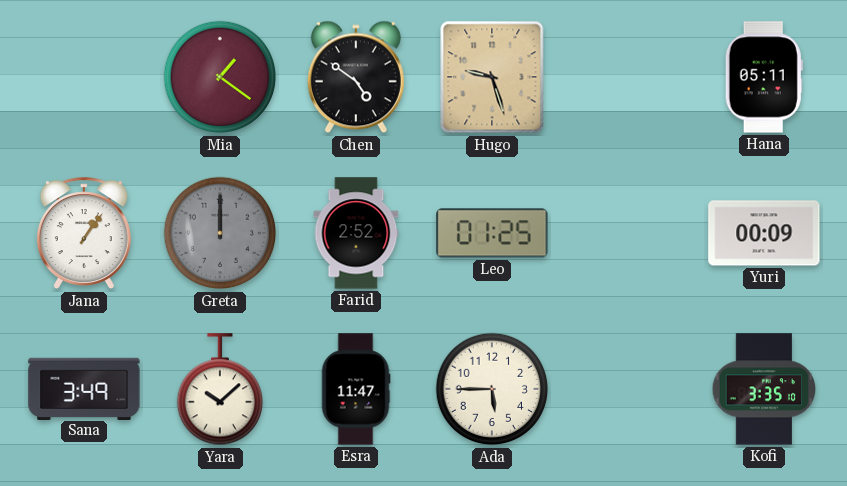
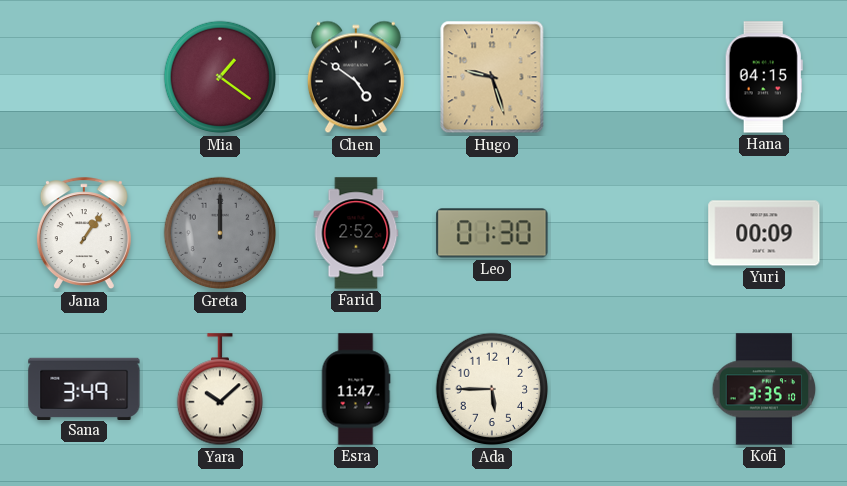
Hana: 05:11 -> 04:15 (764, 77)
Leo: 01:25 -> 01:30 (492, 233)
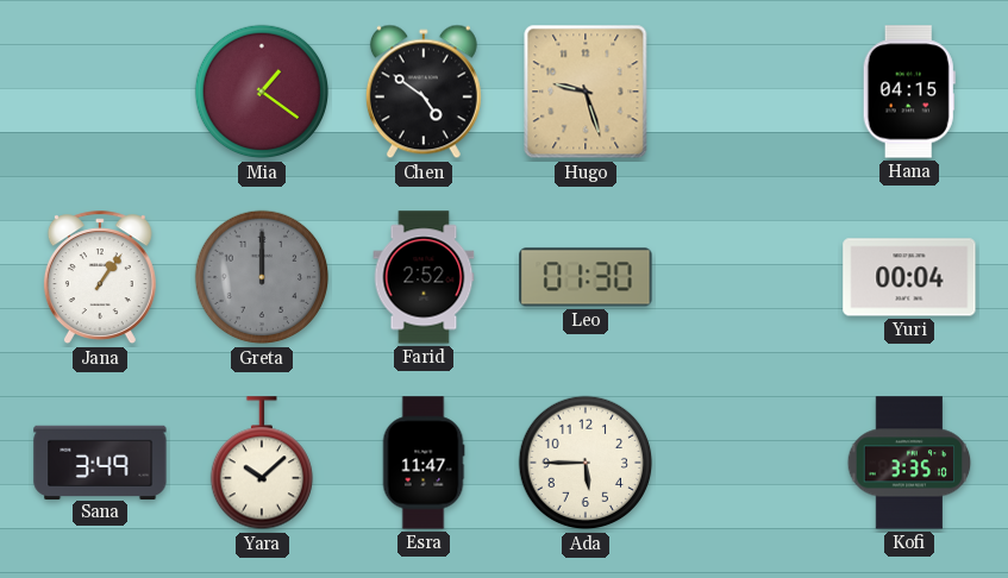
Yuri: 00:09 -> 00:04 (909, 277)
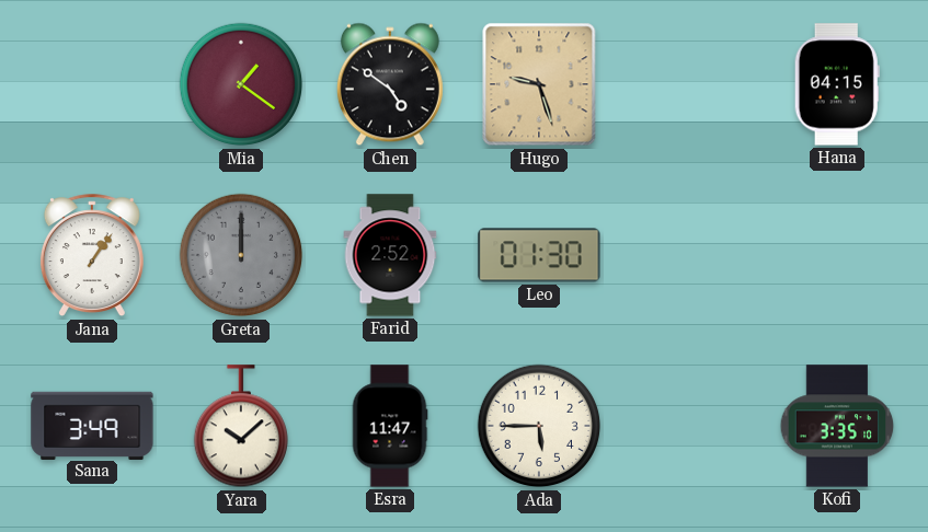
Yuri: 00:04 -> none (909, 277)
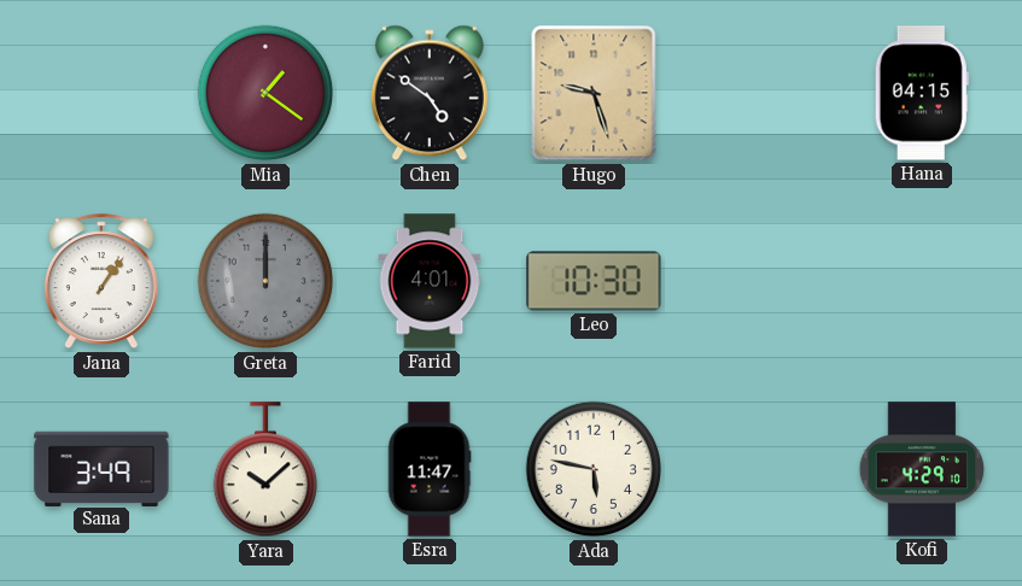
Farid: 2:52 -> 4:01 (430, 281)
Leo: 01:30 -> 10:30 (594, 281)
Ada: 5:45 -> 5:47 (594, 469)
Kofi: 3:35 -> 4:29 (922, 469)
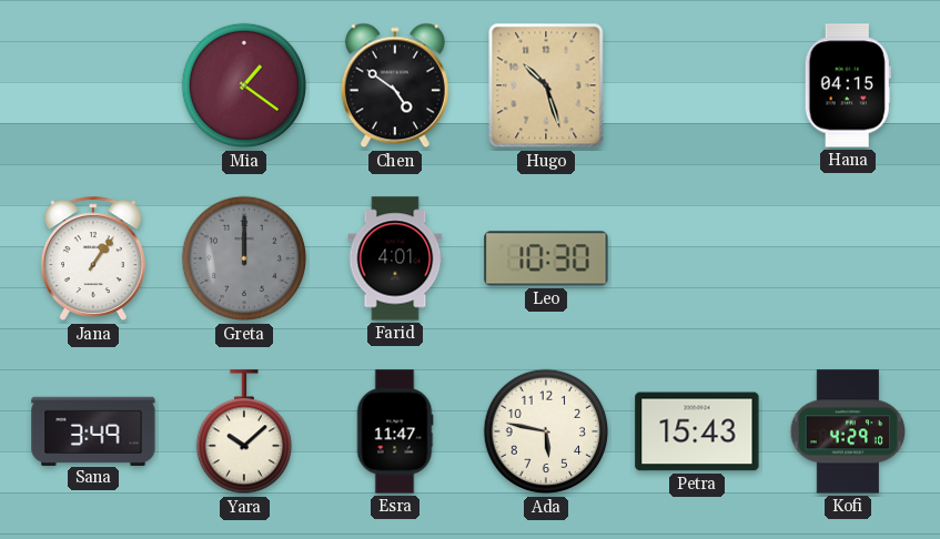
Hugo: 9:27 -> 10:27 (546, 85)
Petra: none -> 15:43 (697, 431)
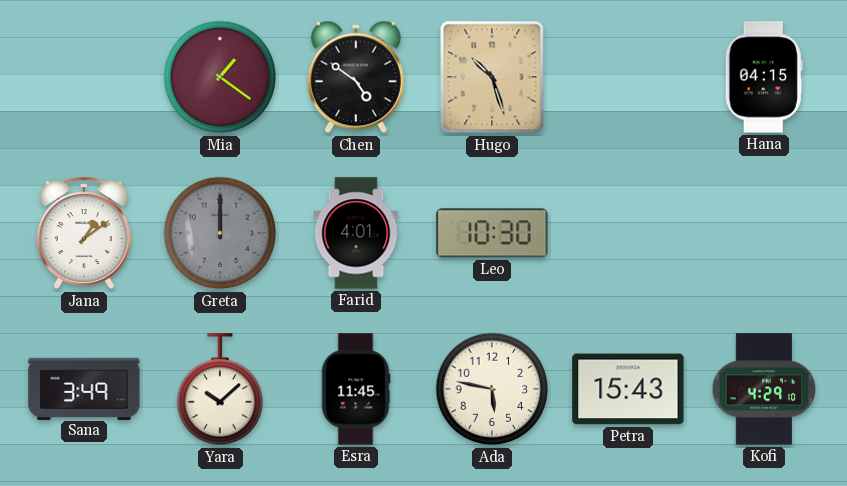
Jana: 1:06 -> 1:09 (84, 234)
Esra: 11:47 -> 11:45 (356, 389)
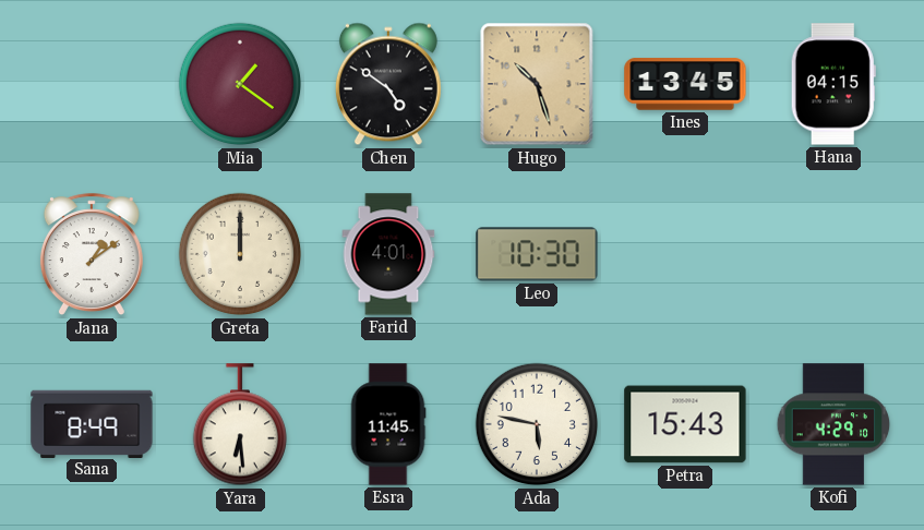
Ines: none -> 13:45 (685, 84)
Greta dial: grey -> cream (240, 254)
Sana: 3:49 -> 8:49 (92, 423)
Yara: 10:08 -> 6:29 (239, 425)
